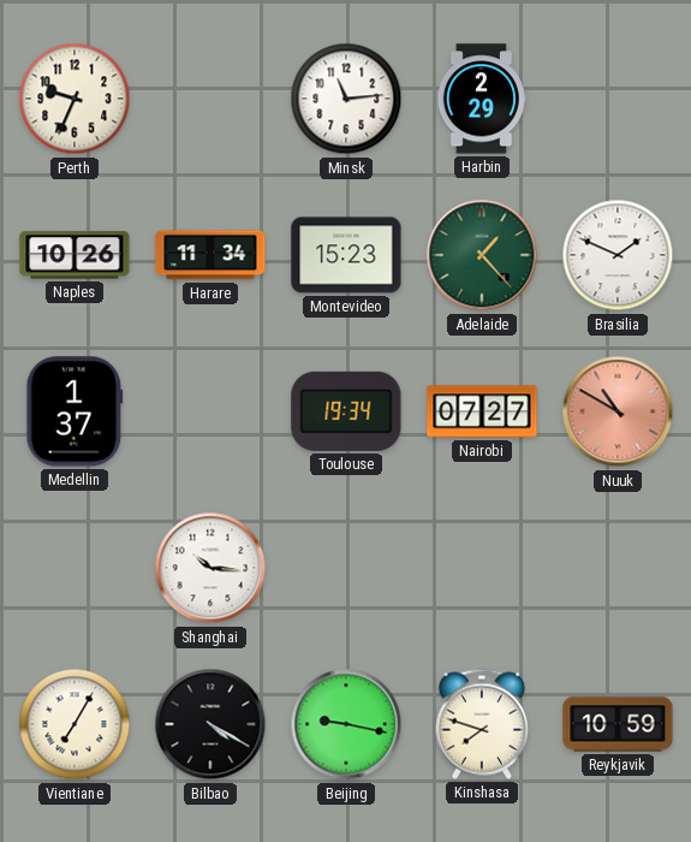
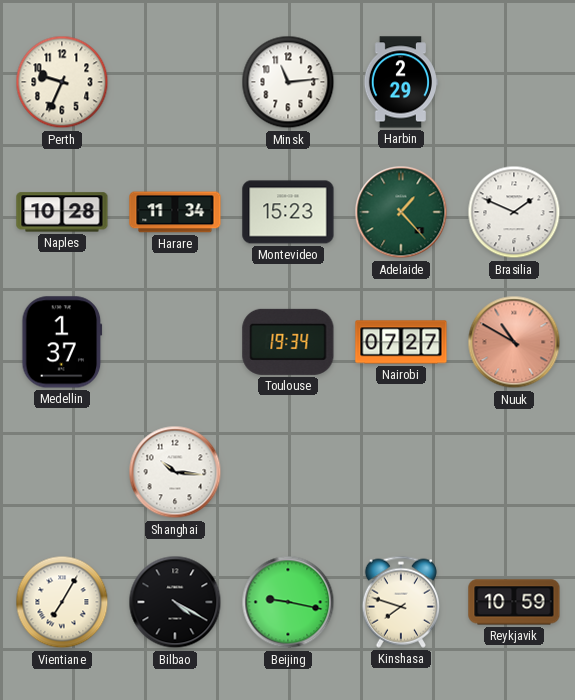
Naples: 10:26 -> 10:28 (62, 212)
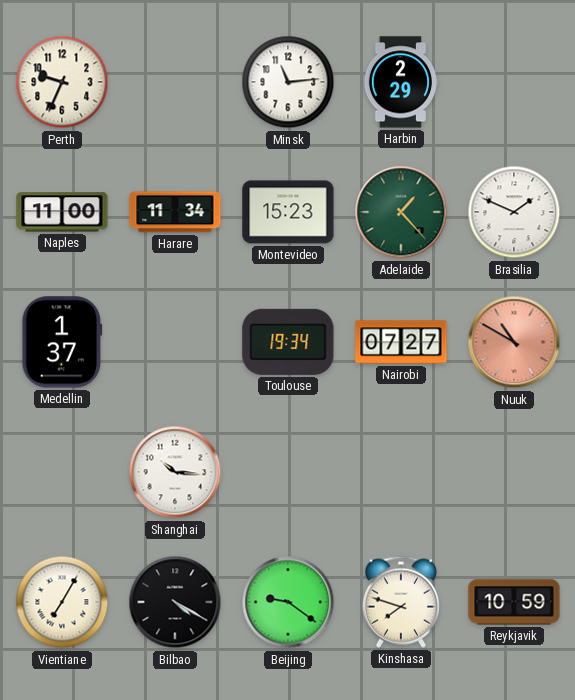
Naples: 10:28 -> 11:00 (62, 212)
Beijing: 9:17 -> 9:21 (288, 602)
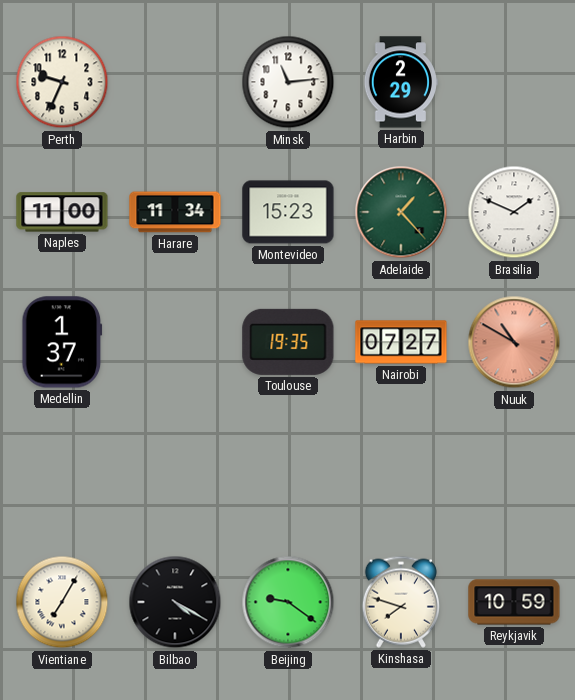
Toulouse: 19:34 -> 19:35 (288, 342)
Shanghai: 10:16 -> none (175, 472)
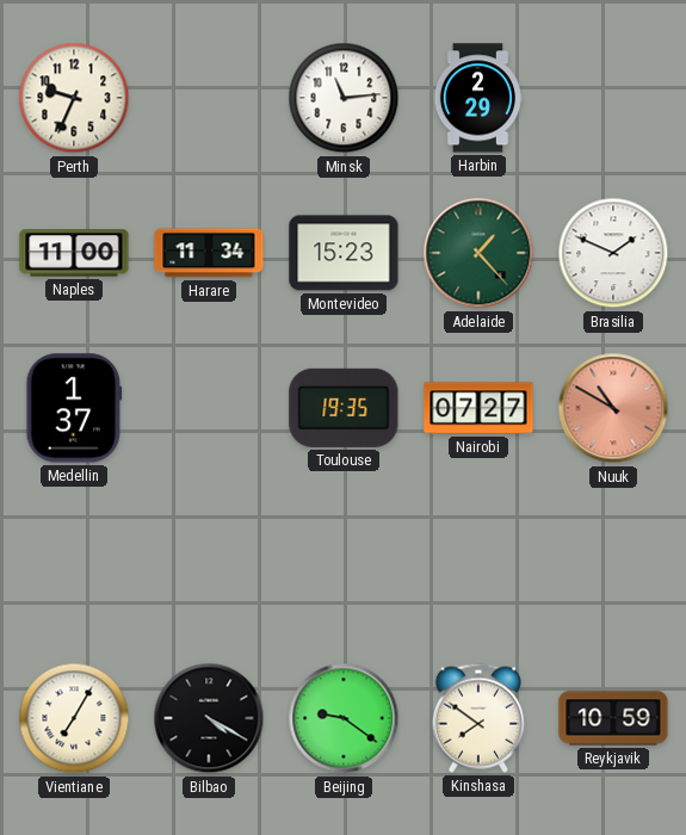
Kinshasa: 7:48 -> 7:51 (478, 718)
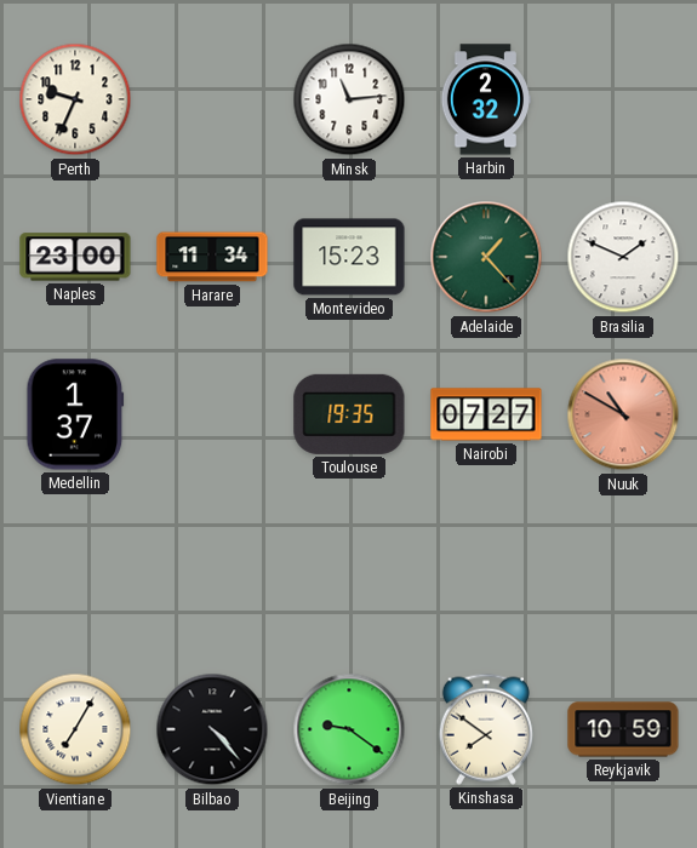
Harbin: 2:29 -> 2:32 (485, 99)
Naples: 11:00 -> 23:00 (75, 257)
Bilbao: 4:20 -> 4:23 (212, 729)
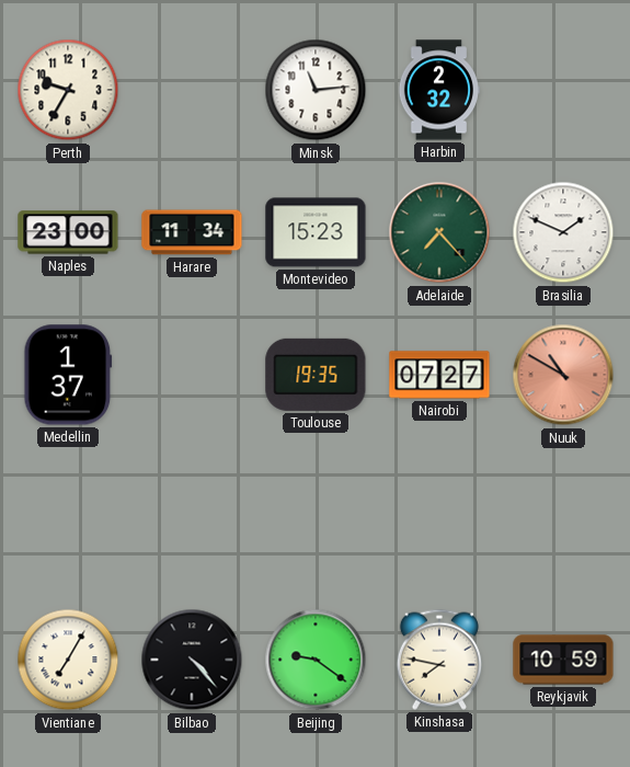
Perth: 9:34 -> 9:35 (68, 90)
Adelaide: 1:23 -> 7:23 (439, 232)
Kinshasa: 7:51 -> 7:47 (439, 660)
